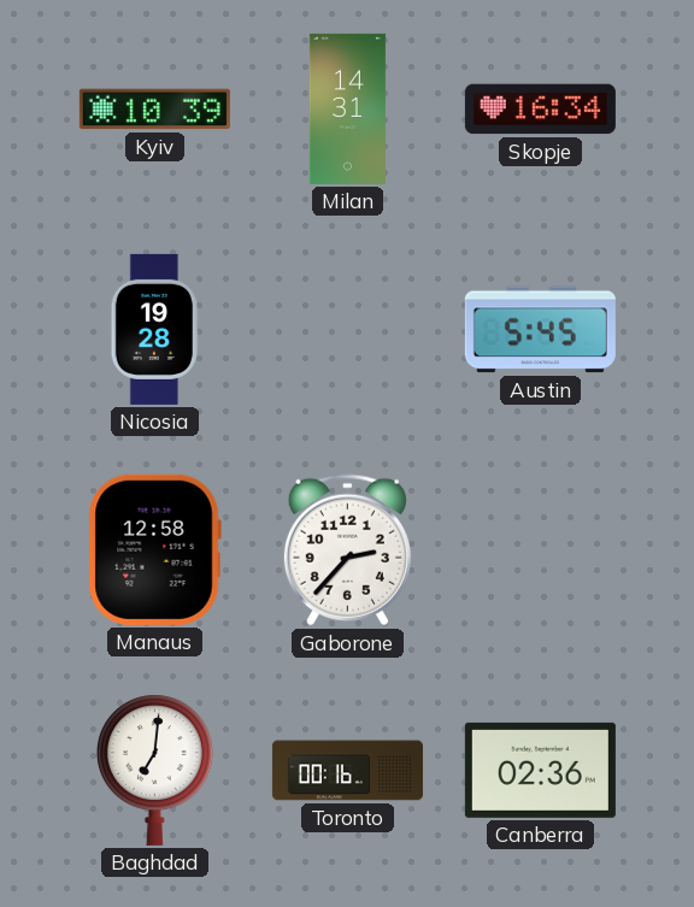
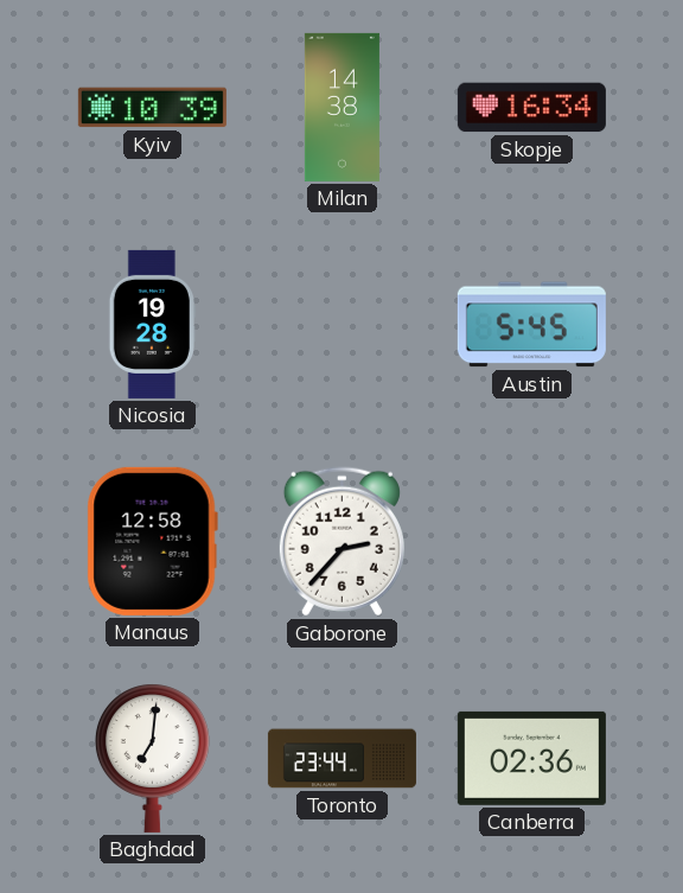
Milan: 14:31 -> 14:38 (341, 107)
Toronto: 00:16 -> 23:44 (341, 759)
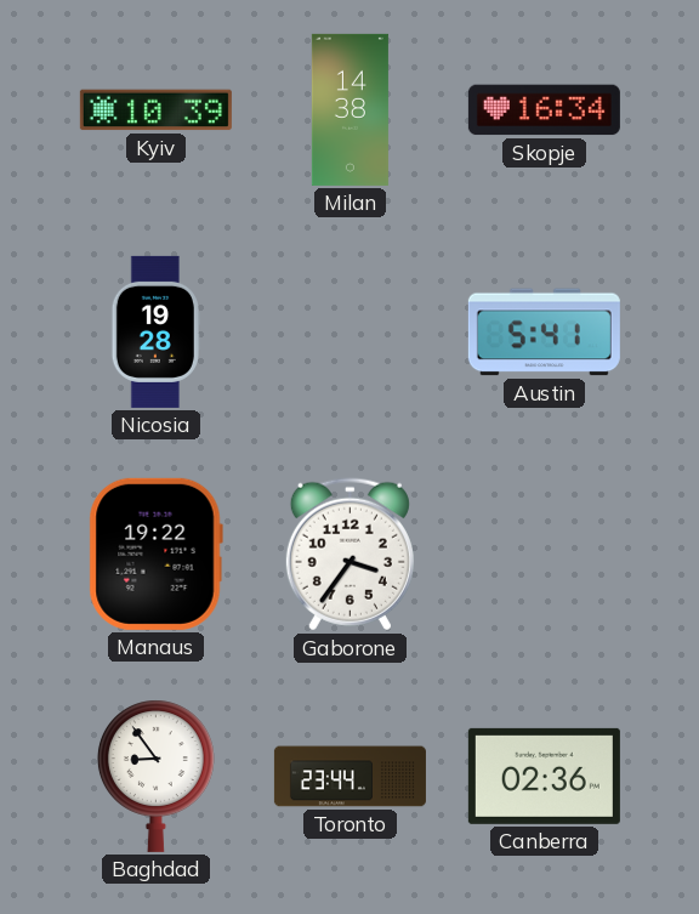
Austin: 5:45 -> 5:41 (544, 333)
Manaus: 12:58 -> 19:22 (155, 553)
Gaborone: 2:37 -> 3:36 (349, 555)
Baghdad: 7:01 -> 8:54 (155, 776)
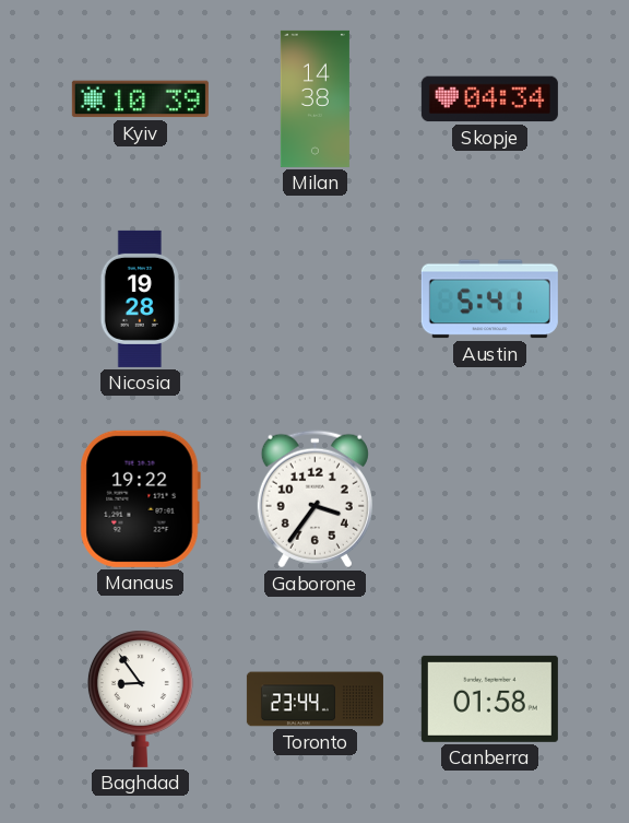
Skopje: 16:34 -> 04:34 (489, 99)
Canberra: 02:36 -> 01:58 (489, 698)
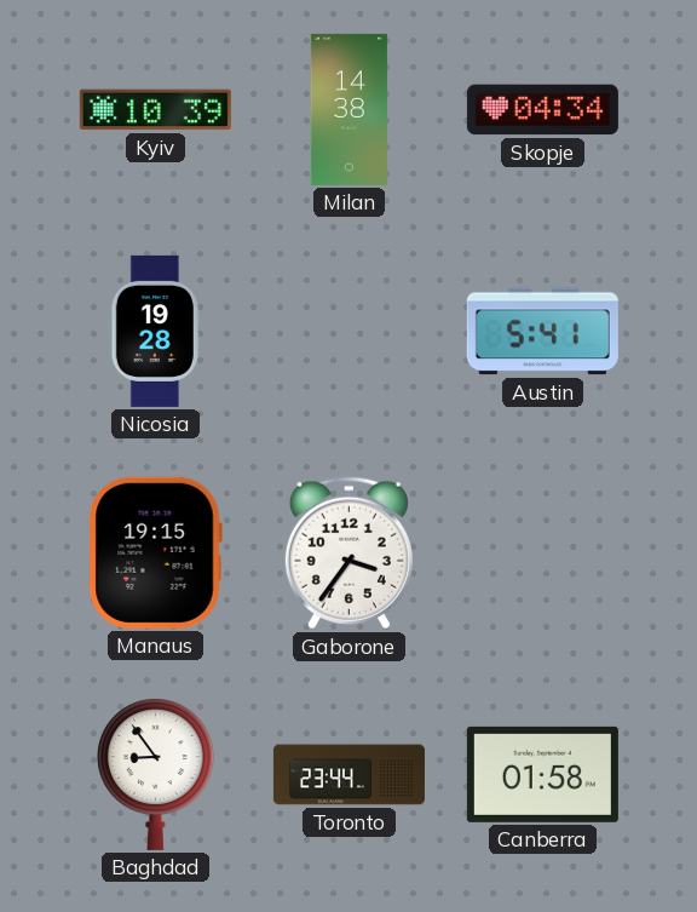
Manaus: 19:22 -> 19:15 (155, 552)
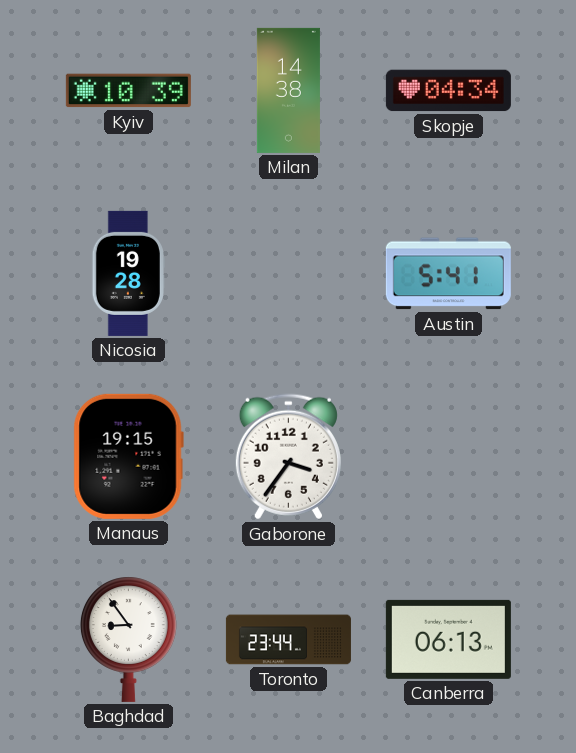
Canberra: 01:58 -> 06:13 (448, 639)
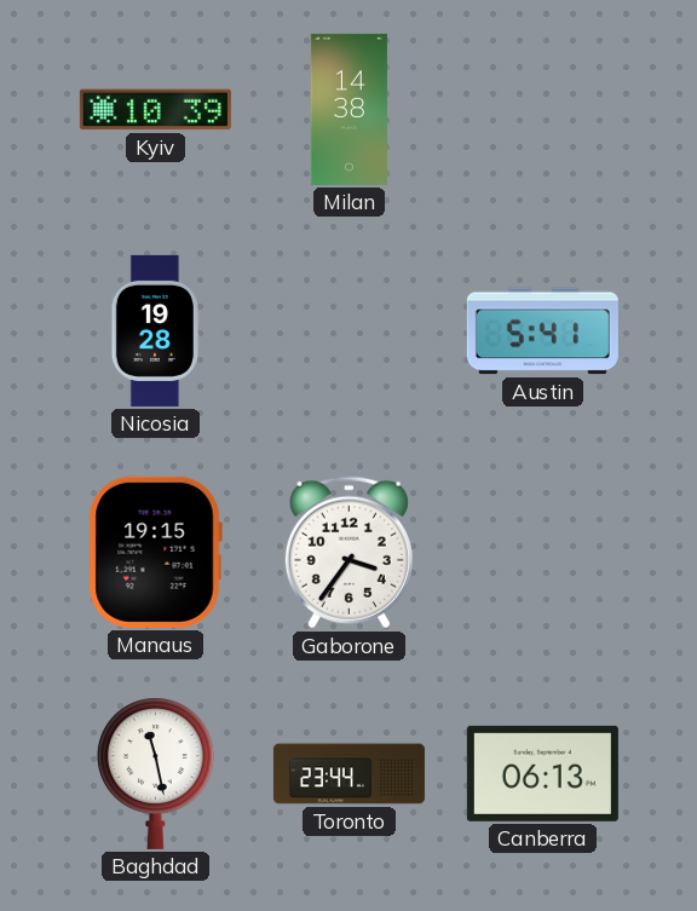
Skopje: 04:34 -> none (448, 91)
Baghdad: 8:54 -> 11:28 (155, 773)
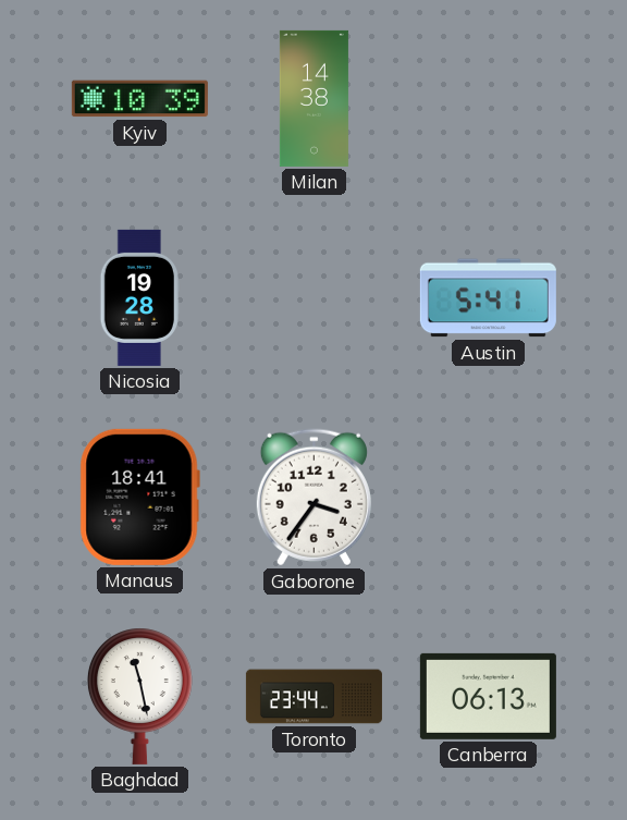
Manaus: 19:15 -> 18:41 (139, 497)
